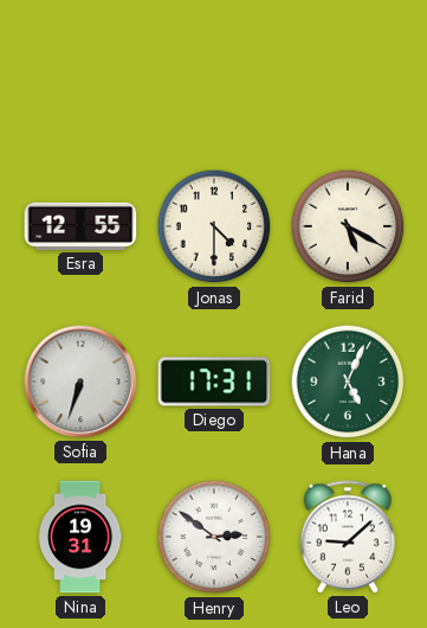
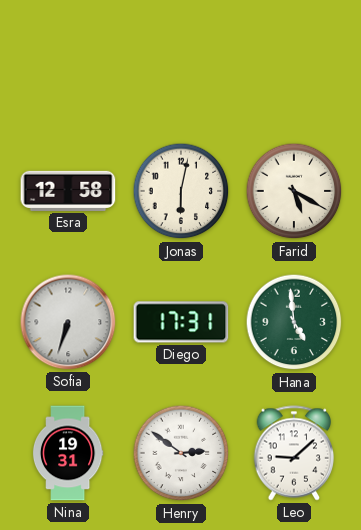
Esra: 12:55 -> 12:58 (68, 191)
Jonas: 4:30 -> 6:02 (181, 191)
Hana: 5:04 -> 4:59 (294, 322)
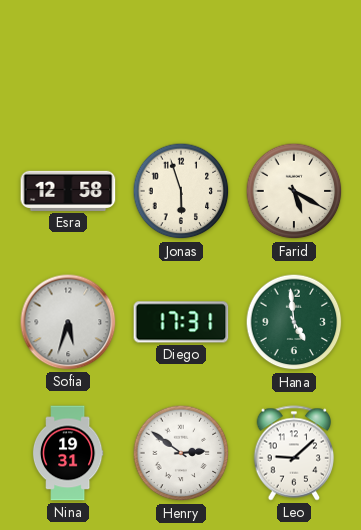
Jonas: 6:02 -> 5:57 (181, 191)
Sofia: 6:33 -> 5:33 (68, 322)
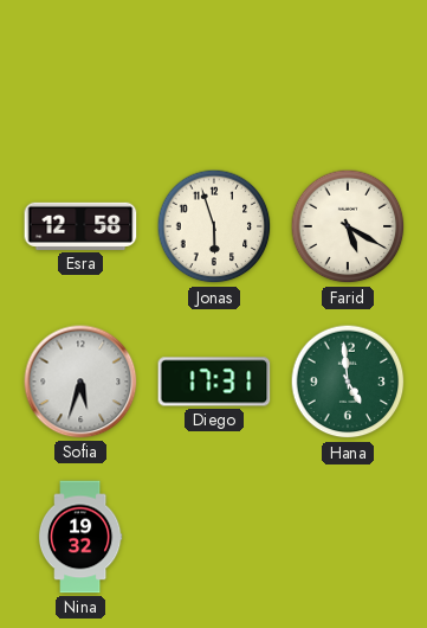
Nina: 19:31 -> 19:32 (80, 537)
Henry: 2:51 -> none (181, 453)
Leo: 9:08 -> none (294, 453)
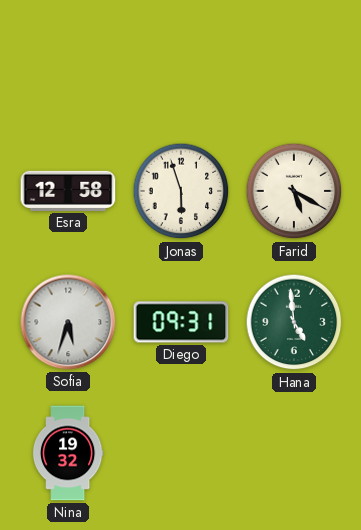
Diego: 17:31 -> 09:31 (181, 322)
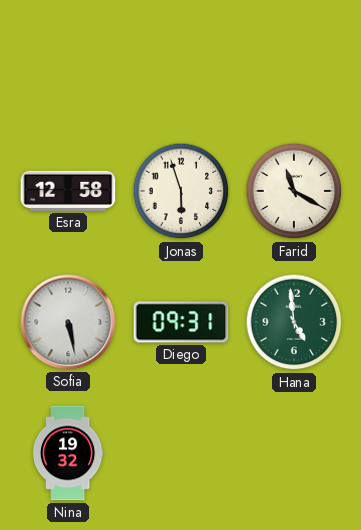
Farid: 5:20 -> 11:20 (294, 191)
Sofia: 5:33 -> 5:28 (68, 322)
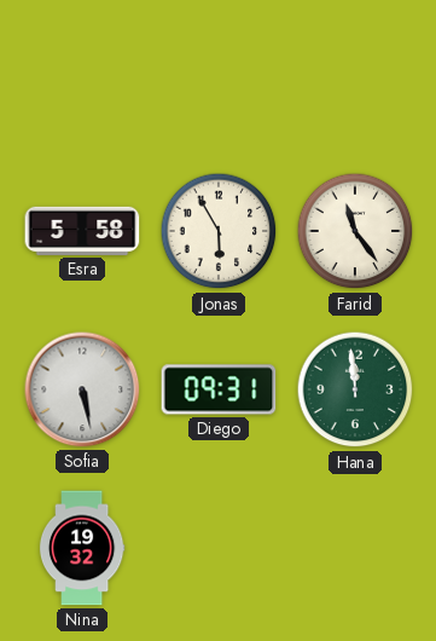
Esra: 12:58 -> 5:58 (82, 231)
Jonas: 5:57 -> 5:55 (219, 231)
Farid: 11:20 -> 11:24 (355, 231)
Hana: 4:59 -> 11:59 (355, 389)
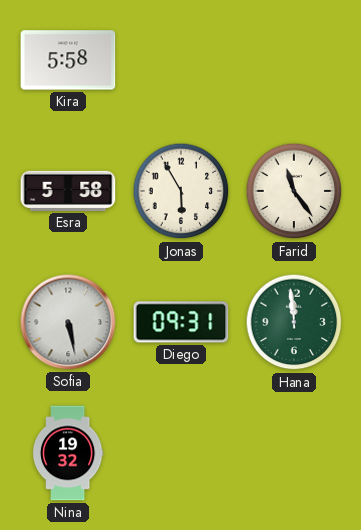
Kira: none -> 5:58 (68, 60)
